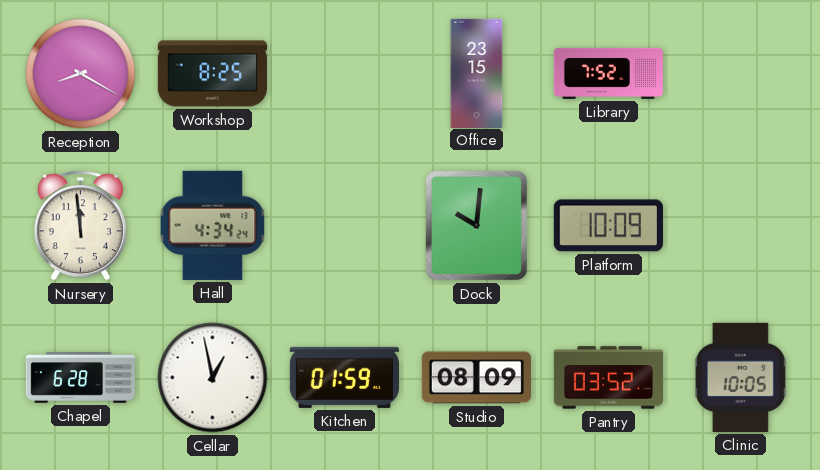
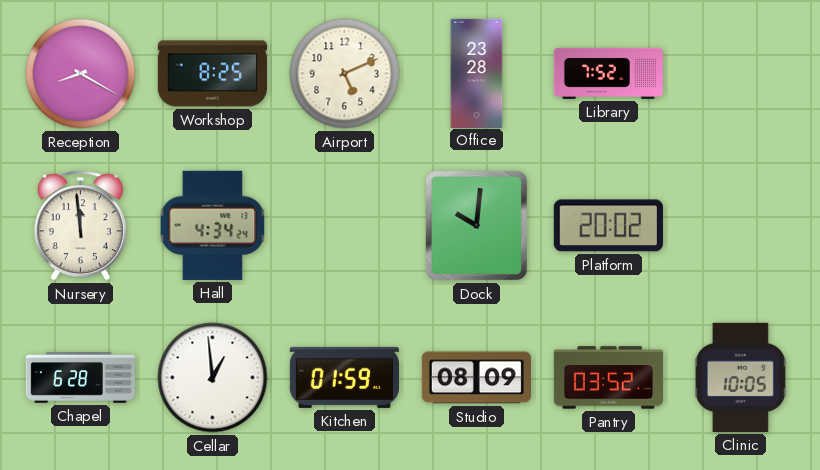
Airport: none -> 5:11 (345, 74)
Office: 23:15 -> 23:28 (477, 73)
Platform: 10:09 -> 20:02 (608, 226)
Cellar: 12:58 -> 12:59 (213, 378)
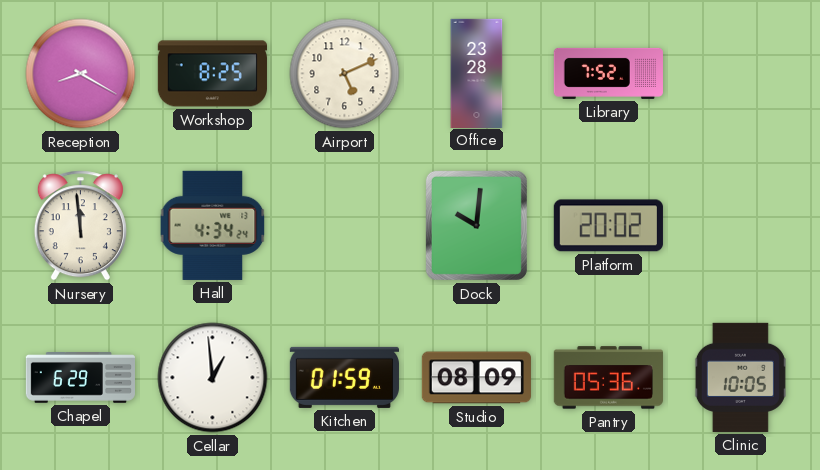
Chapel: 6:28 -> 6:29 (80, 378)
Pantry: 03:52 -> 05:36 (608, 378)
